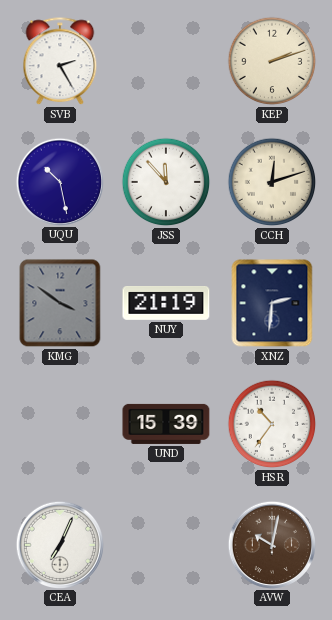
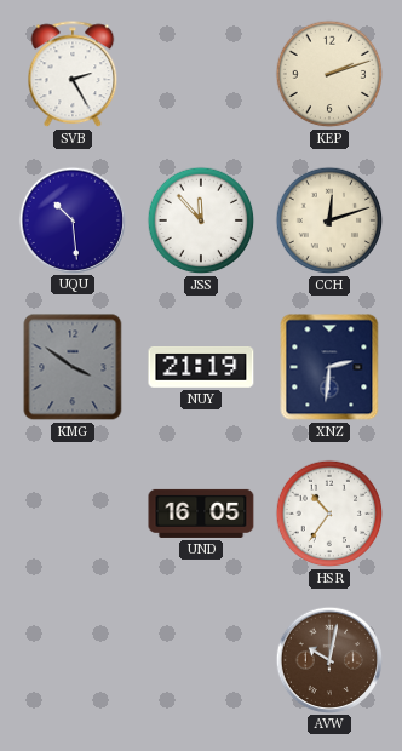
UQU: 10:28 -> 10:29 (71, 219)
UND: 15:39 -> 16:05 (201, 514)
CEA: 7:04 -> none (59, 544)
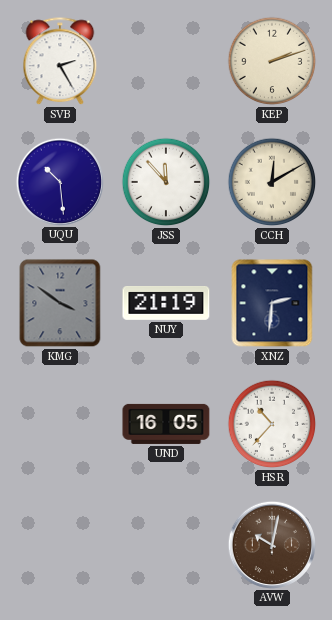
CCH: 12:12 -> 12:10 (272, 182)
HSR: 10:36 -> 10:37 (272, 424)
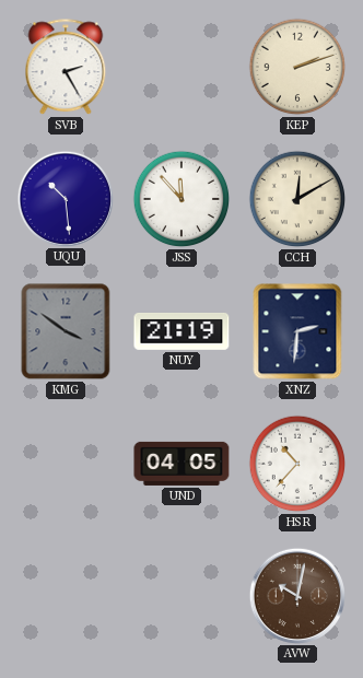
UND: 16:05 -> 04:05 (181, 464)
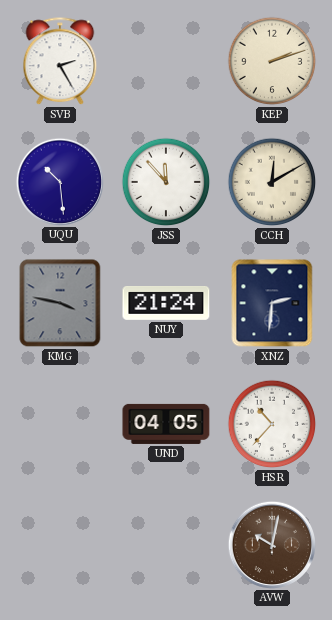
KMG: 3:51 -> 3:47 (60, 303)
NUY: 21:19 -> 21:24 (166, 304)
